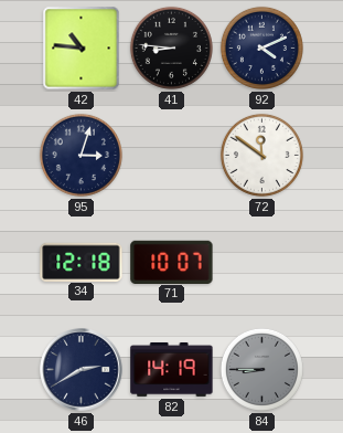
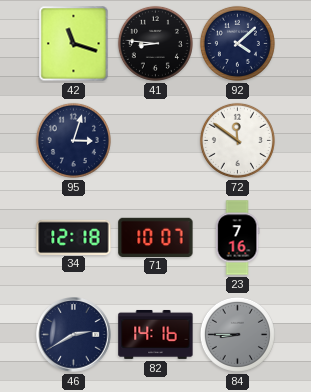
42: 10:46 -> 11:18 (74, 44)
92: 4:11 -> 4:08 (237, 43)
23: none -> 7:16 (237, 238)
82: 14:19 -> 14:16 (156, 334)
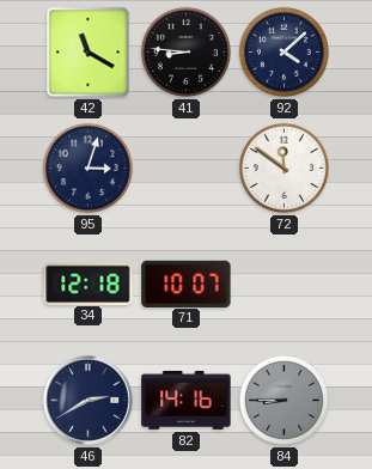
42: 11:18 -> 11:20 (89, 53)
23: 7:16 -> none (237, 238)
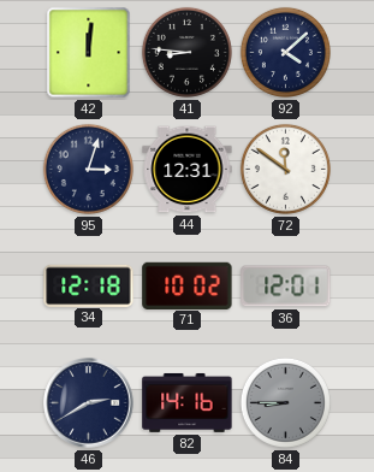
42: 11:20 -> 12:01 (89, 53)
44: none -> 12:31 (188, 170)
71: 10:07 -> 10:02 (188, 285)
36: none -> 12:01 (286, 287)
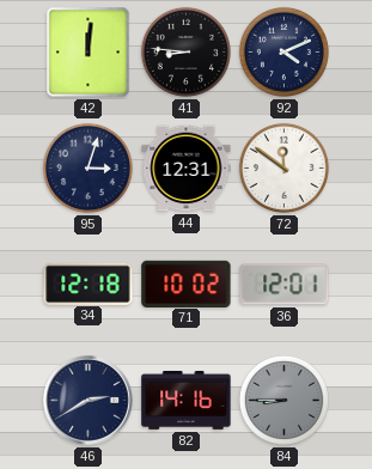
92: 4:08 -> 4:11 (283, 51)
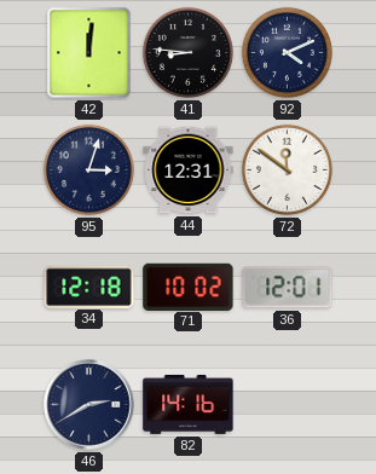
84: 8:45 -> none (283, 400)
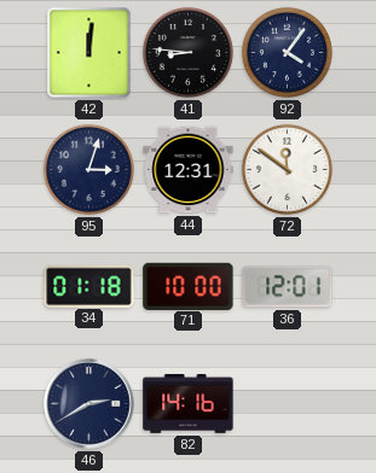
92: 4:11 -> 4:06 (287, 52)
34: 12:18 -> 01:18 (89, 286)
71: 10:02 -> 10:00 (189, 286)
